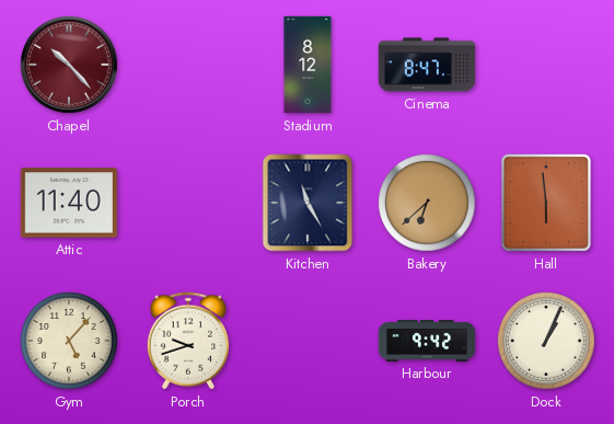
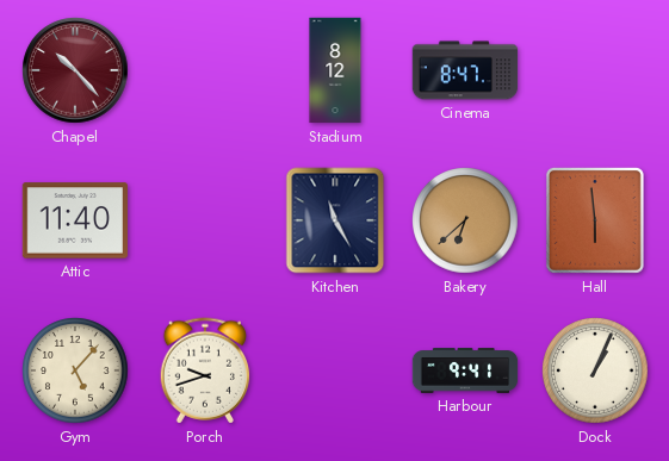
Harbour: 9:42 -> 9:41 (465, 370)
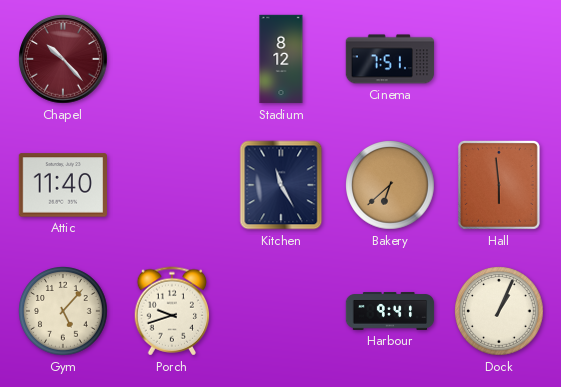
Cinema: 8:47 -> 7:51 (390, 59)
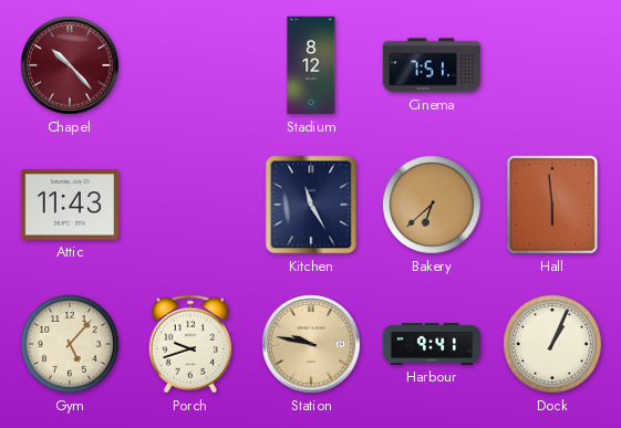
Attic: 11:40 -> 11:43 (69, 205)
Station: none -> 9:47 (311, 344)
